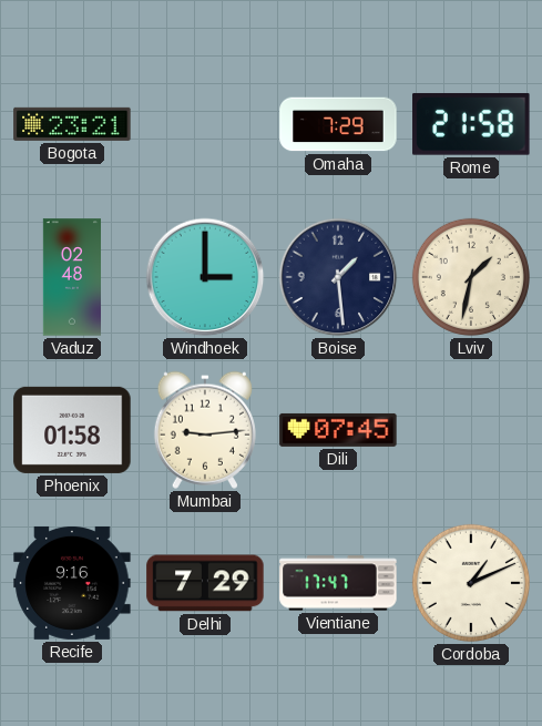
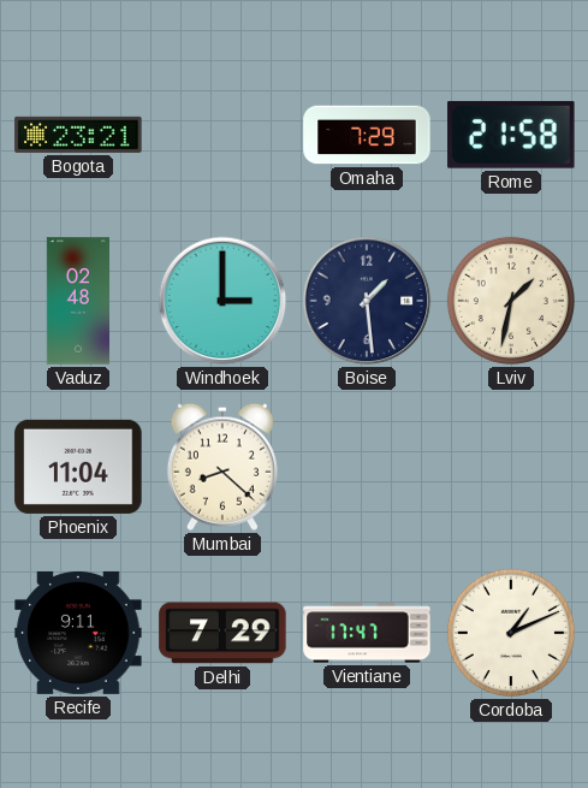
Phoenix: 01:58 -> 11:04 (78, 467)
Mumbai: 9:14 -> 8:22 (222, 467)
Dili: 07:45 -> none (338, 430)
Recife: 9:16 -> 9:11 (78, 633)
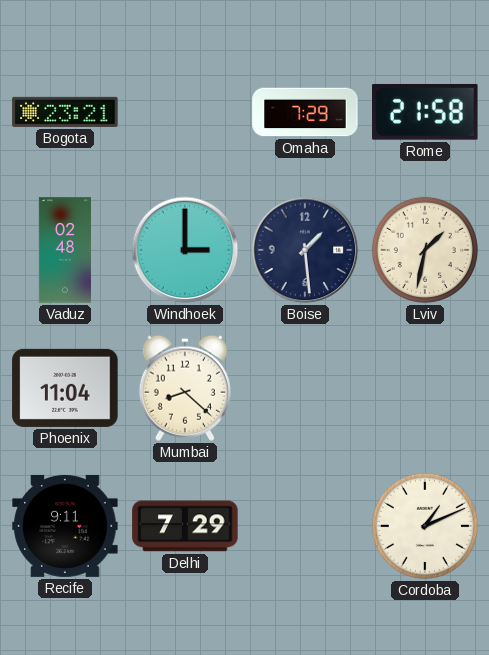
Vientiane: 17:47 -> none (367, 633)
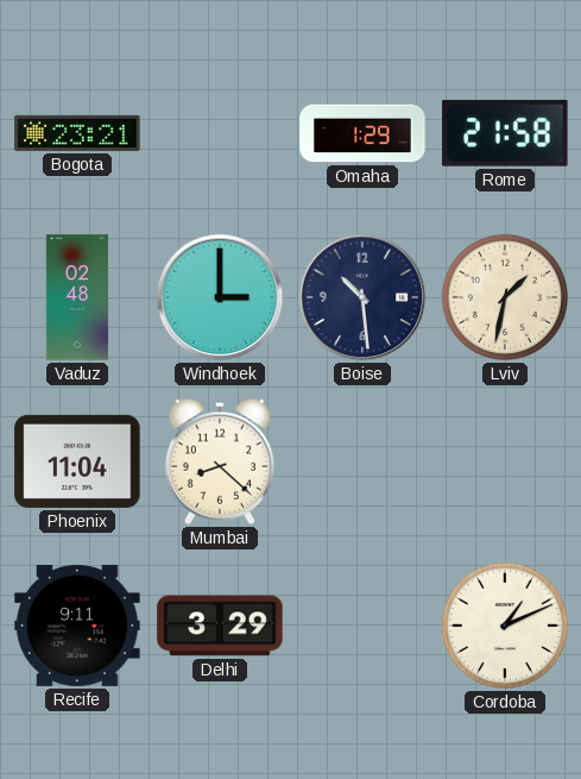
Omaha: 7:29 -> 1:29 (362, 133)
Boise: 1:29 -> 10:29 (362, 297)
Delhi: 7:29 -> 3:29 (220, 626)
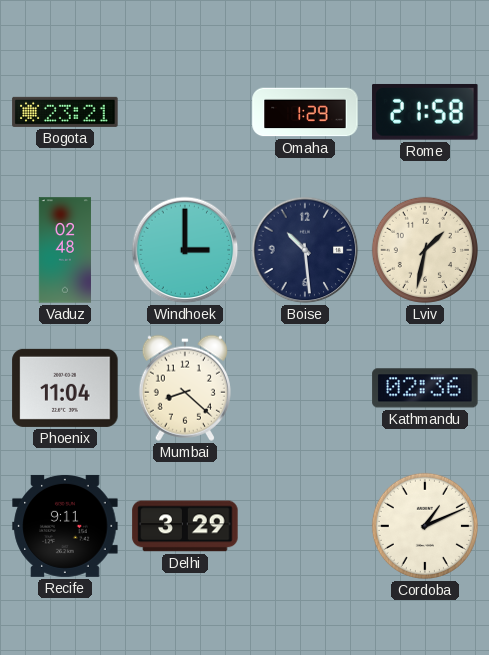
Kathmandu: none -> 02:36 (425, 388)
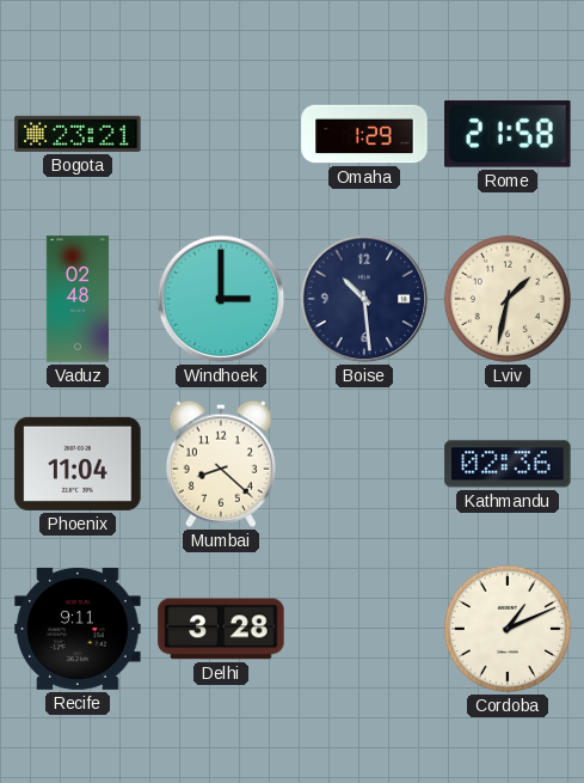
Delhi: 3:29 -> 3:28 (221, 629)
